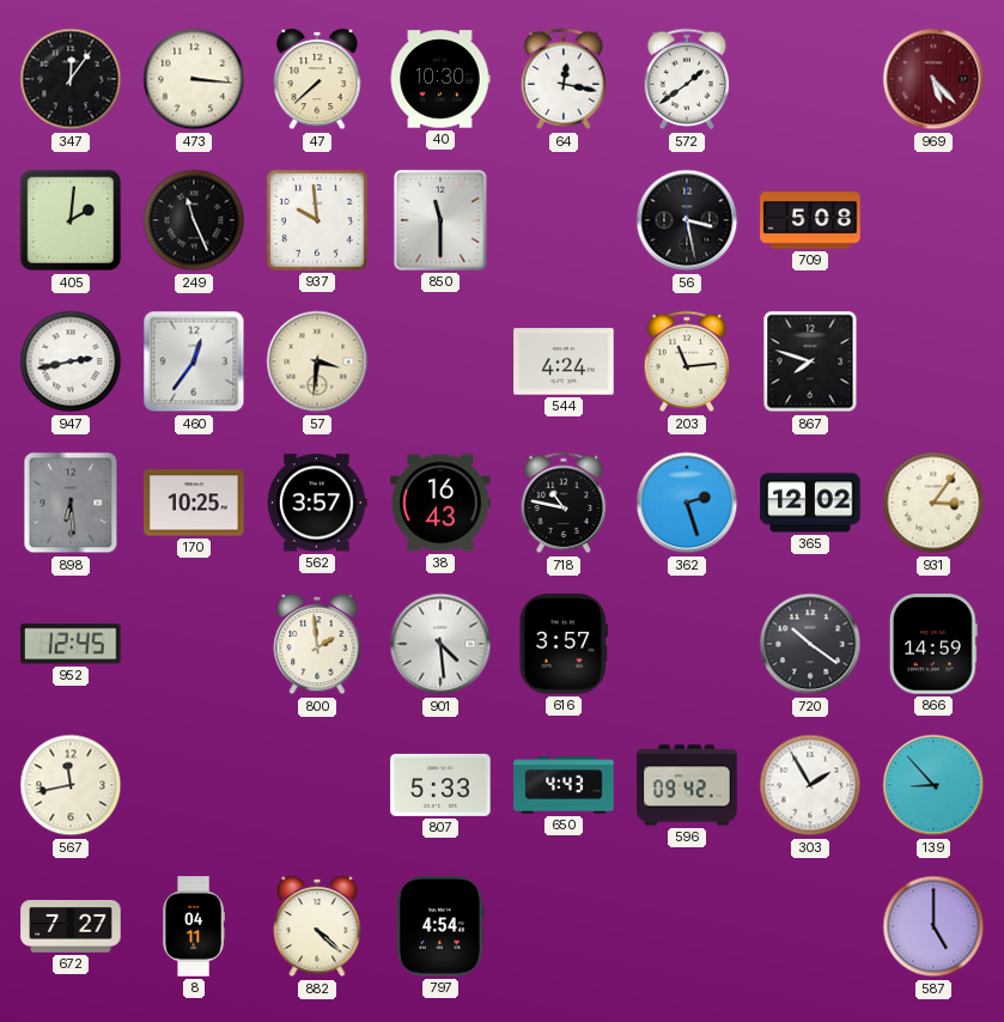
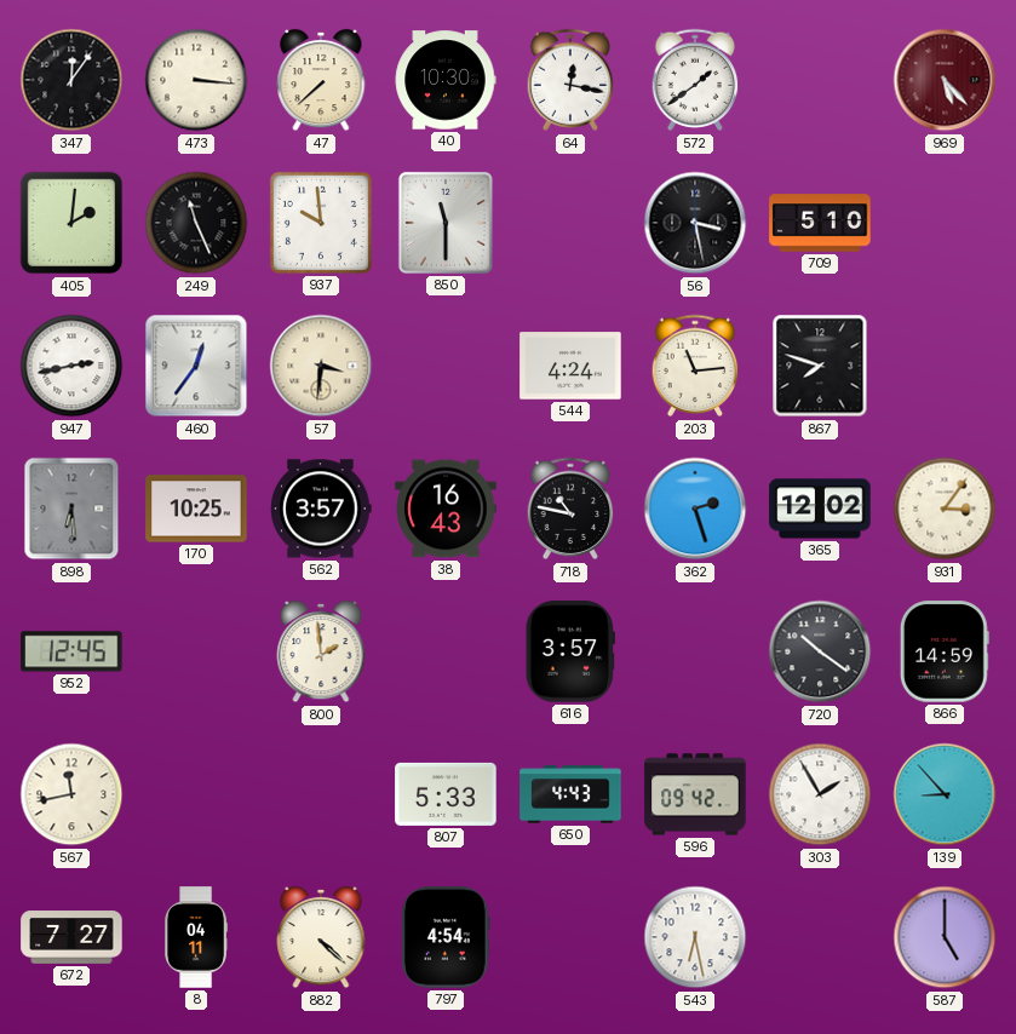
709: 5:08 -> 5:10 (820, 223)
901: 4:29 -> none (440, 644)
543: none -> 6:28 (695, 937)
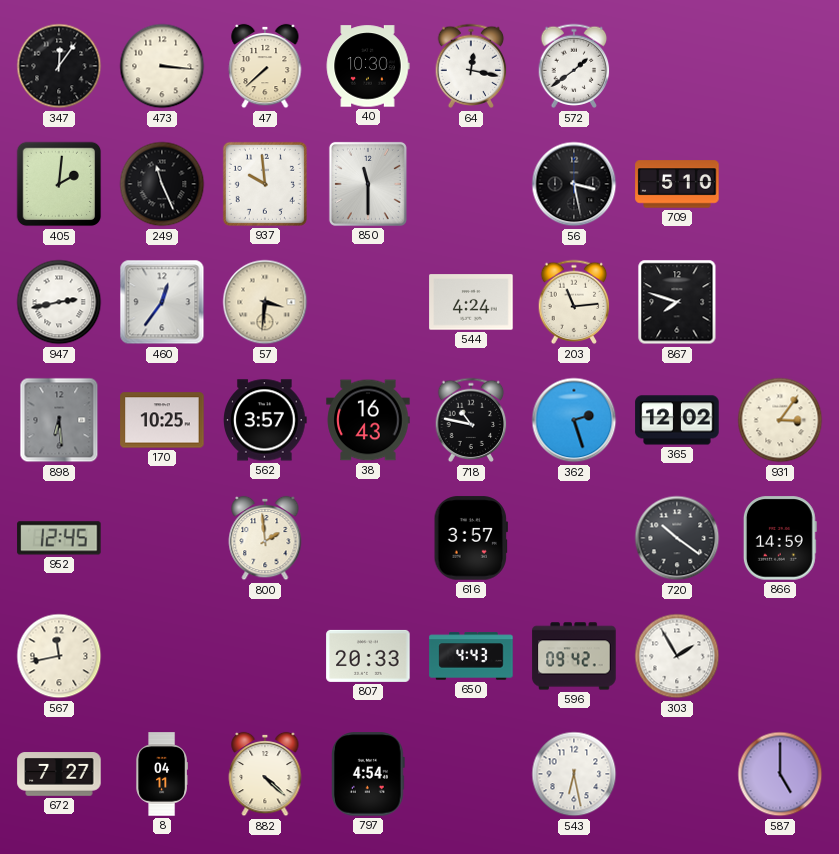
969: 5:23 -> none (945, 80)
807: 5:33 -> 20:33 (368, 656)
139: 8:53 -> none (945, 794)
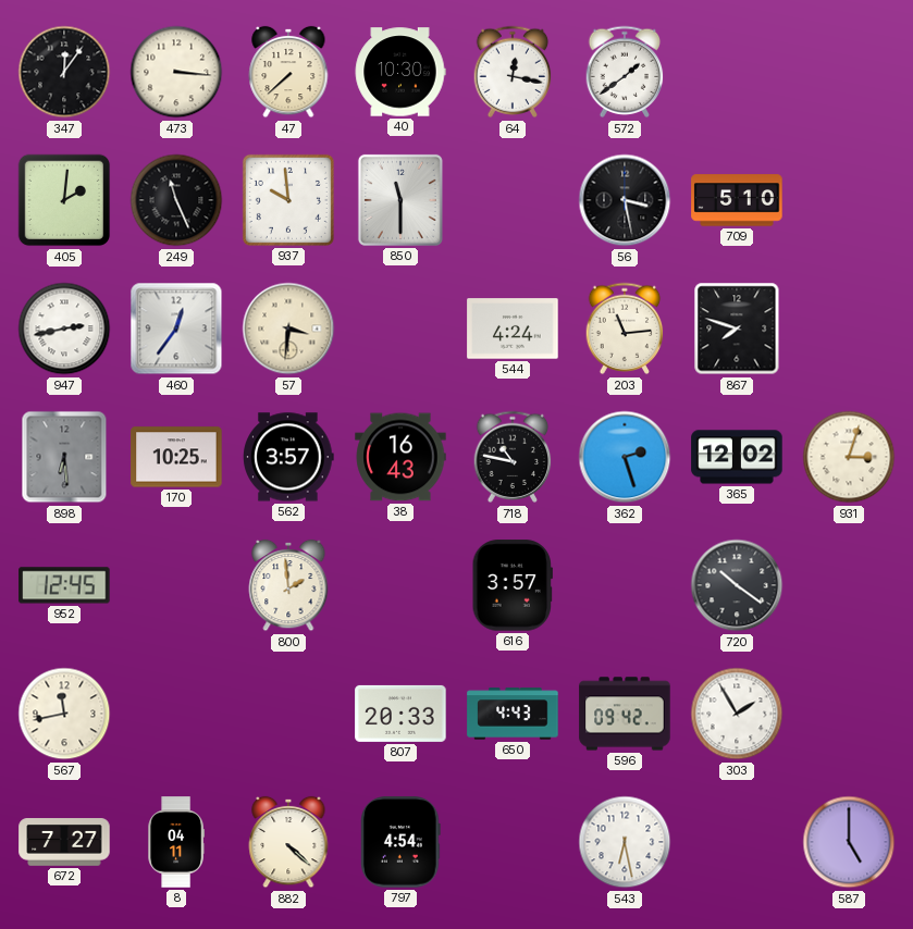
931: 3:06 -> 3:03 (849, 457)
866: 14:59 -> none (780, 538)
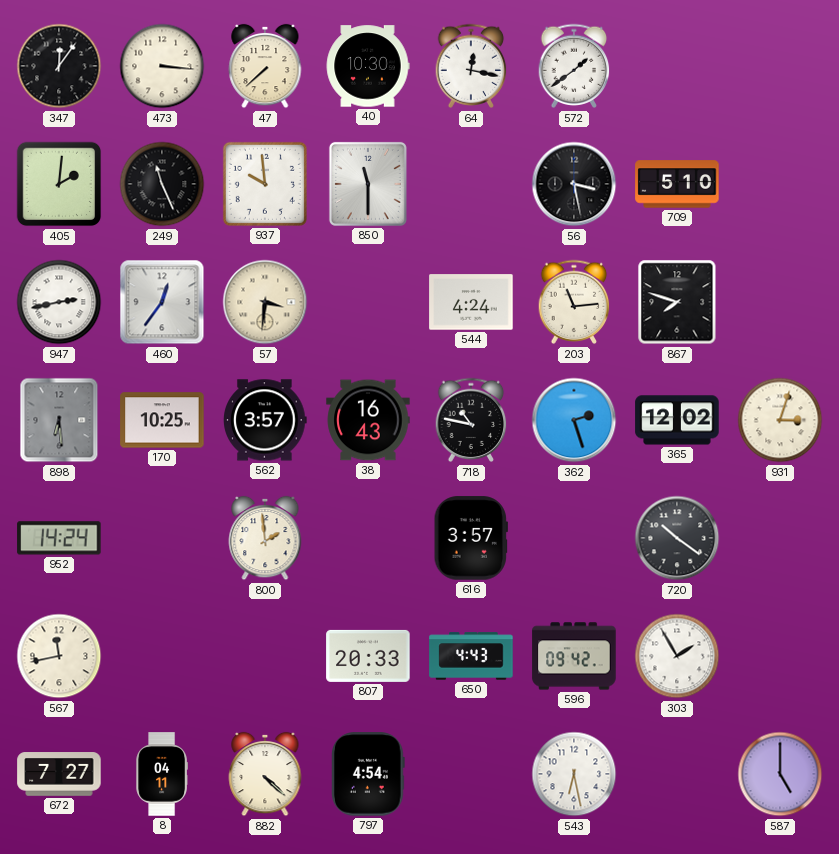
952: 12:45 -> 14:24 (59, 538)
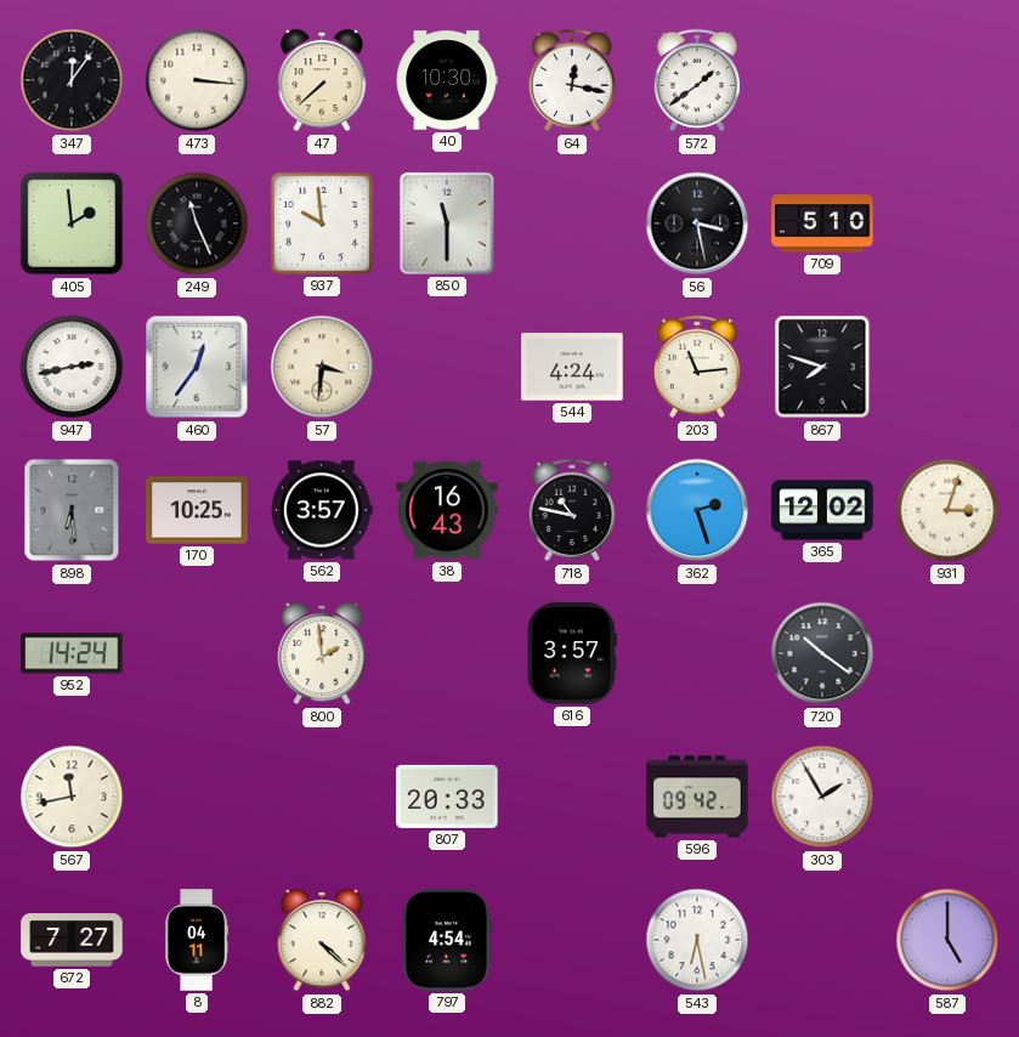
405: 2:01 -> 1:59 (72, 223)
650: 4:43 -> none (471, 656)
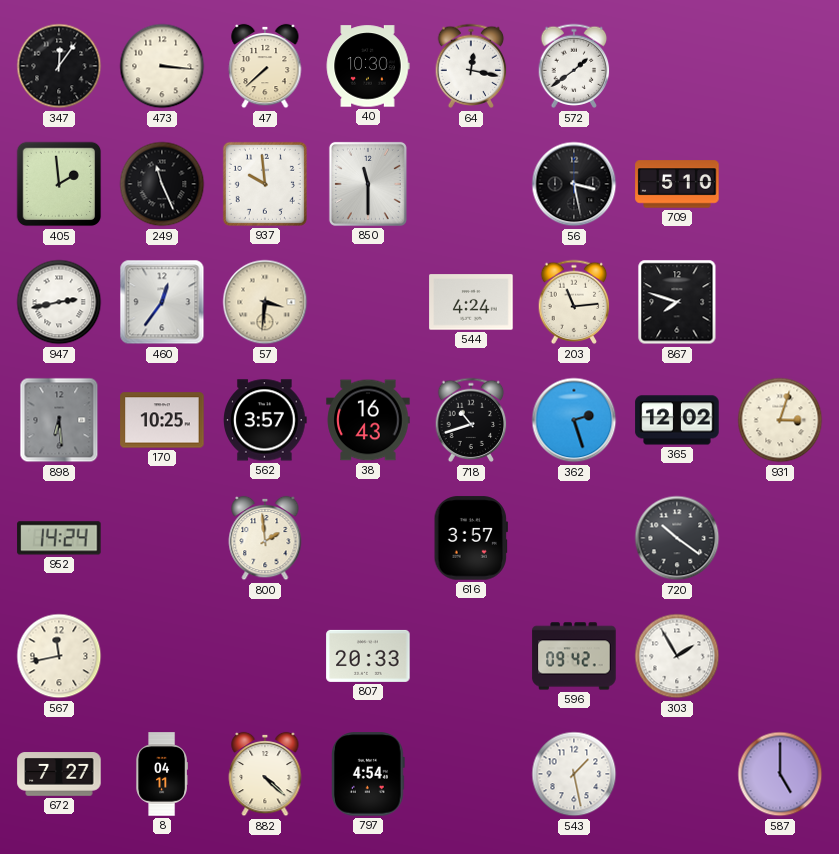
718: 10:47 -> 10:42 (471, 420)
543: 6:28 -> 1:28 (574, 774)
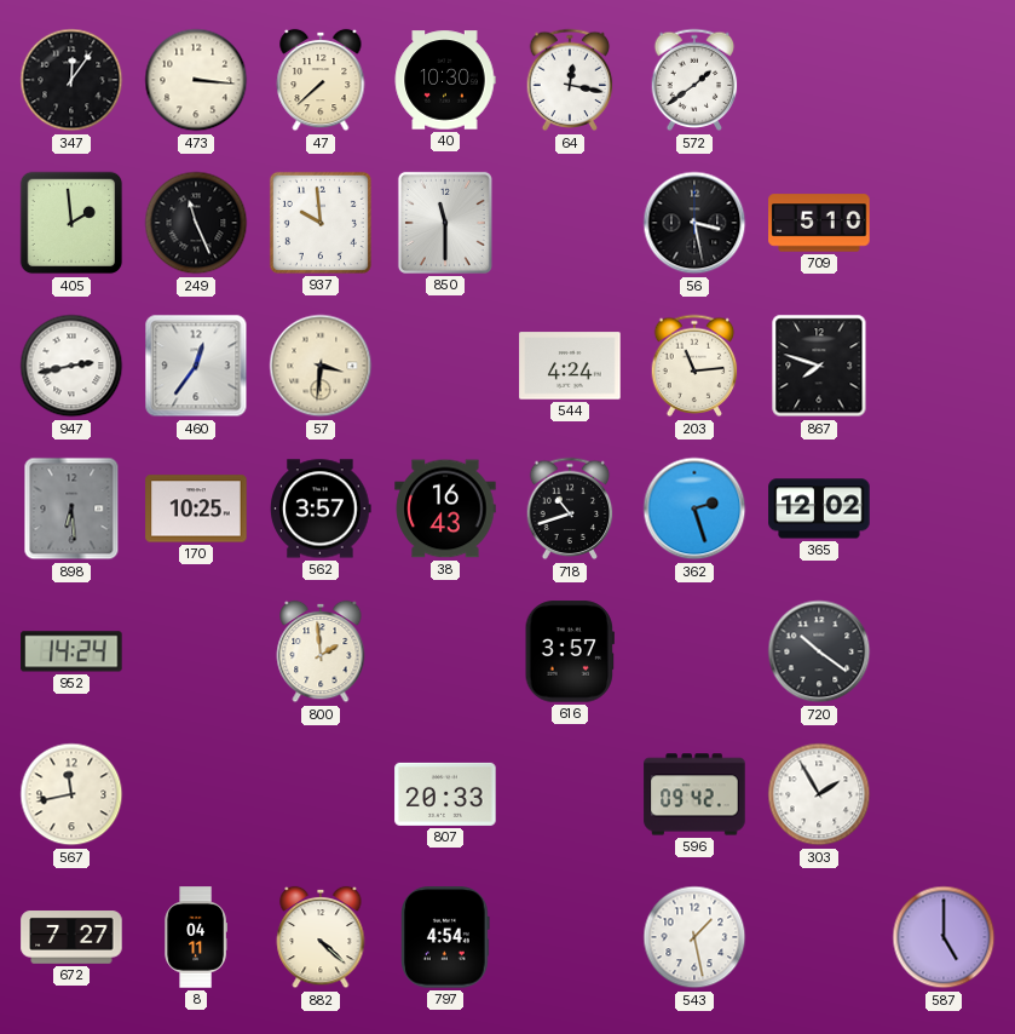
931: 3:03 -> none (780, 420)
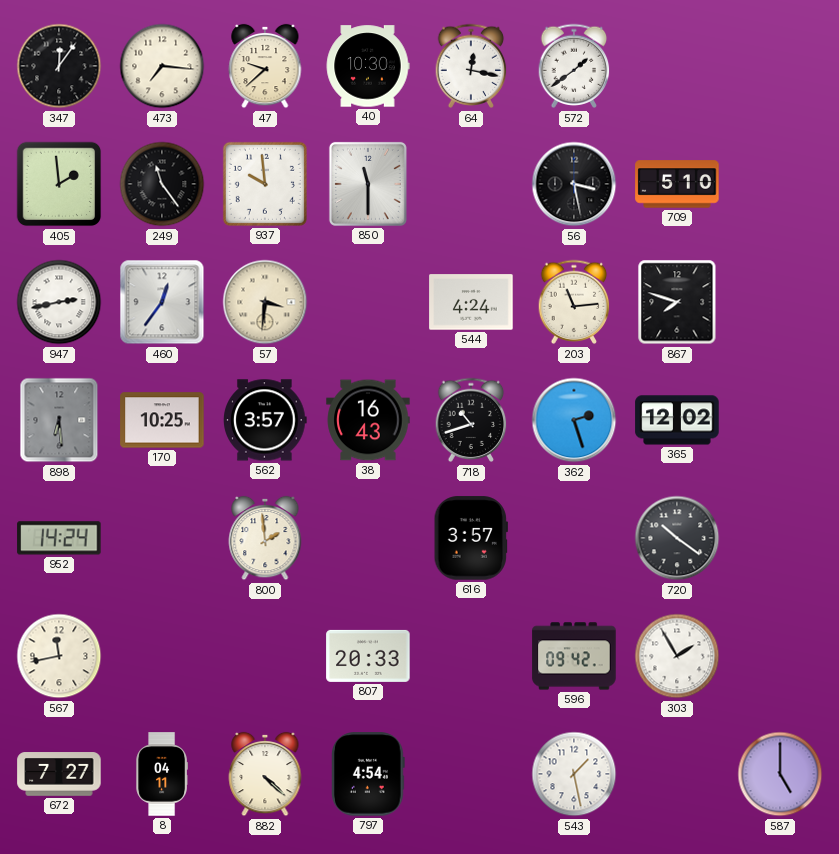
473: 3:16 -> 7:16 (162, 66)
47: 7:38 -> 9:38 (265, 66)
249: 11:26 -> 11:24 (162, 184)
